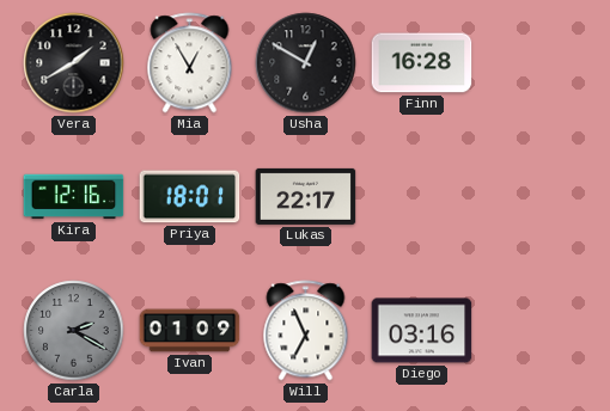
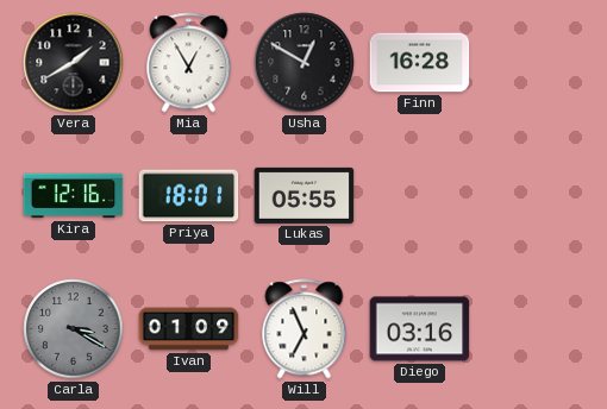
Lukas: 22:17 -> 05:55 (305, 195)
Carla: 2:20 -> 3:20 (74, 329)
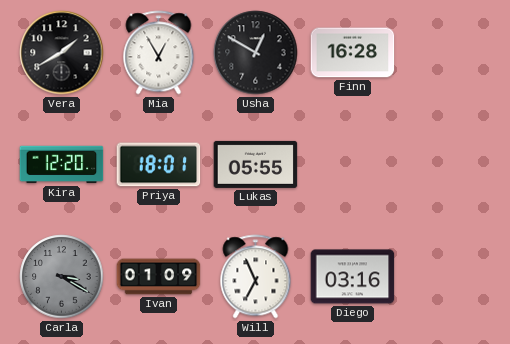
Kira: 12:16 -> 12:20 (62, 165)
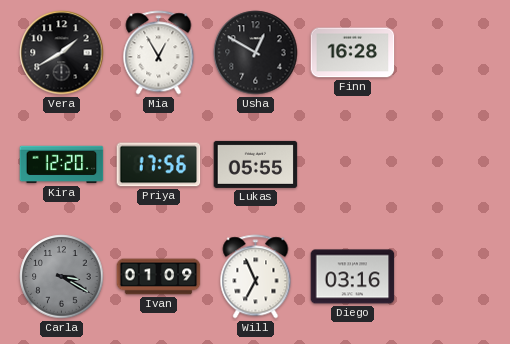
Priya: 18:01 -> 17:56 (159, 165)
